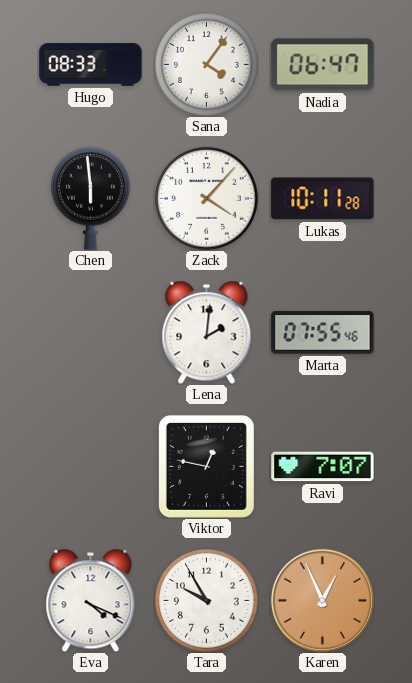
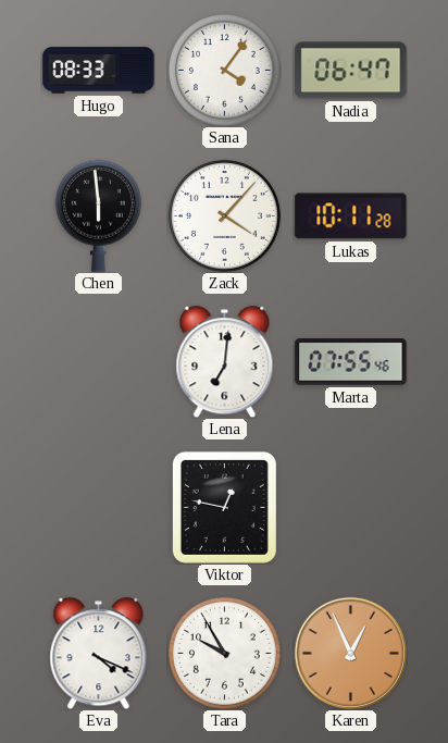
Lena: 2:01 -> 7:01 (225, 361)
Ravi: 7:07 -> none (323, 467)
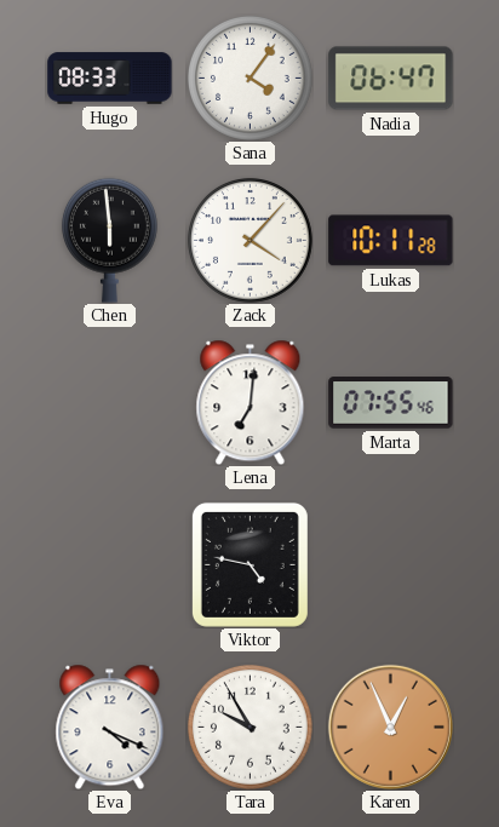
Viktor: 12:47 -> 4:47 (249, 564)
